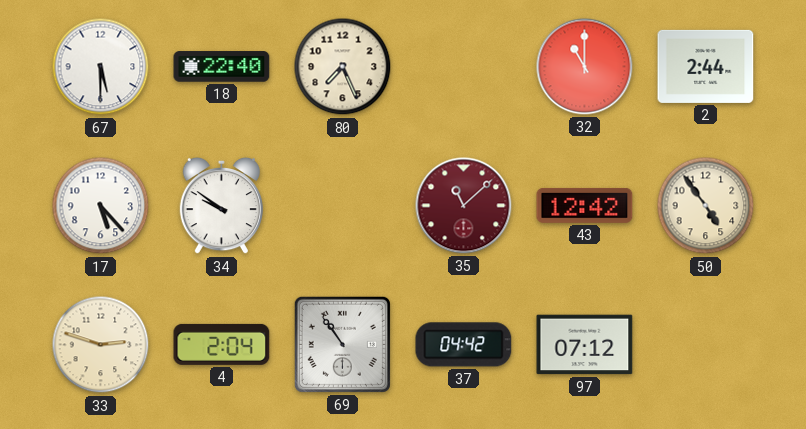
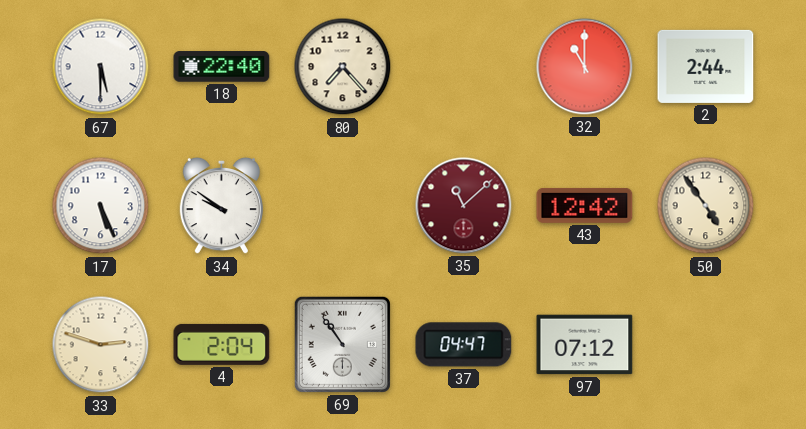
80: 7:26 -> 7:23 (343, 67)
17: 5:23 -> 5:26 (101, 206)
37: 04:42 -> 04:47 (464, 345)
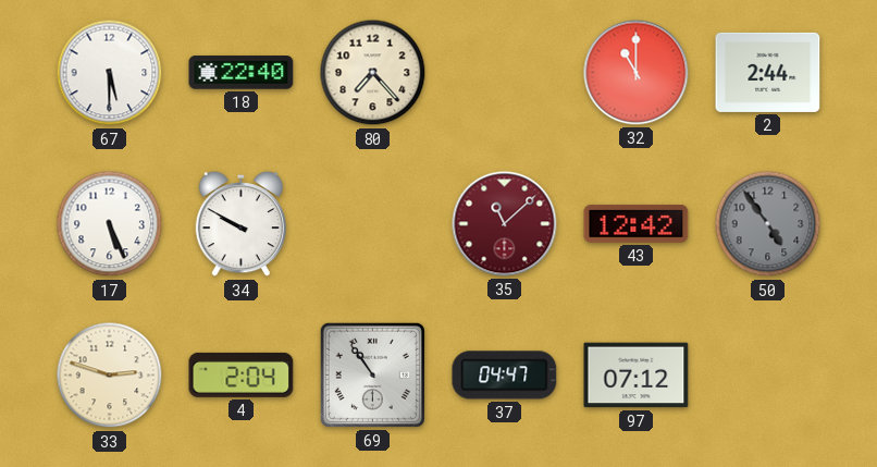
34: 9:51 -> 9:50 (240, 224)
50 dial: cream -> grey (768, 224)
